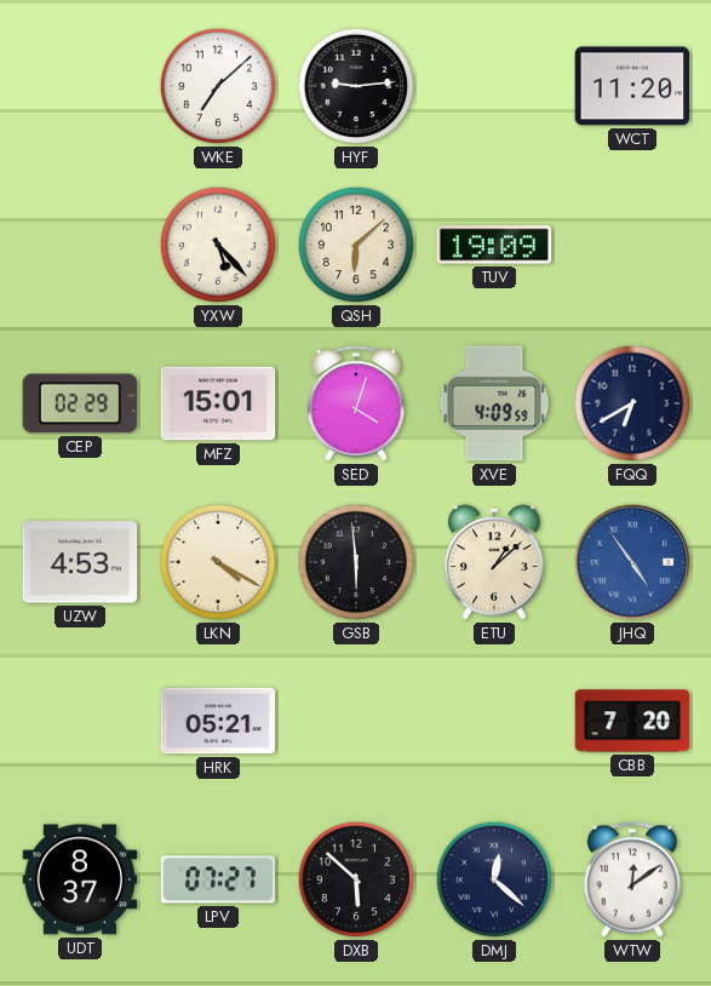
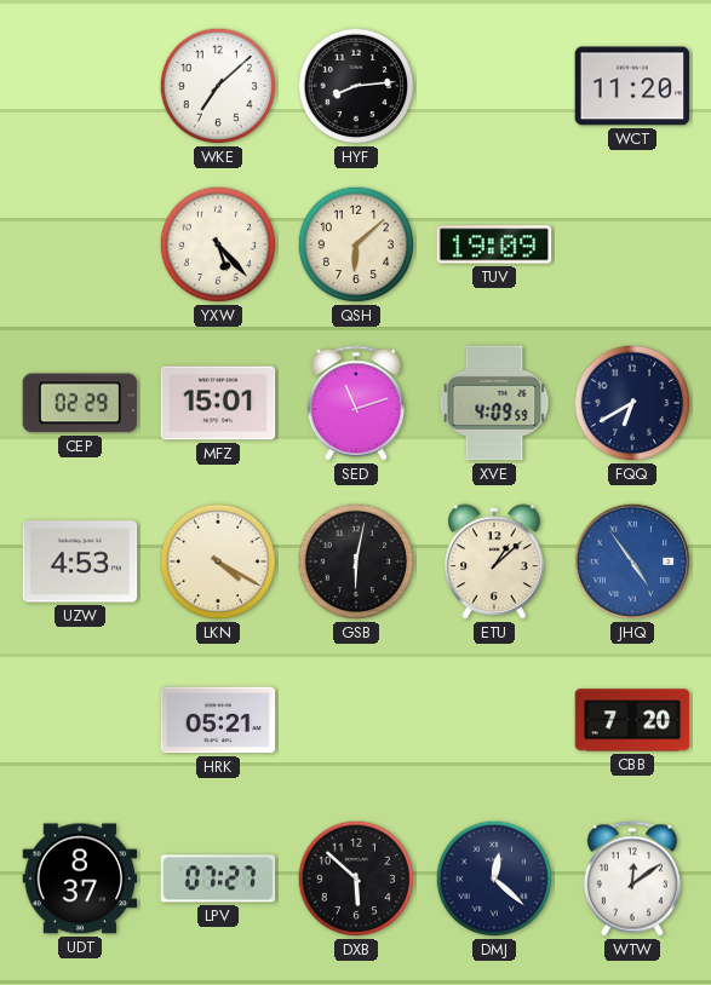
HYF: 9:14 -> 8:14 (356, 86)
SED: 4:03 -> 11:12 (356, 403)
GSB: 5:59 -> 6:02 (356, 561)
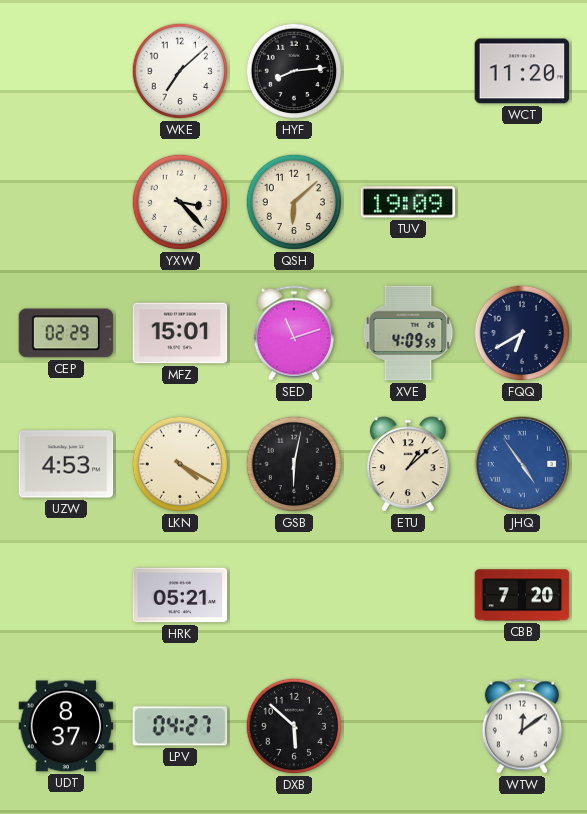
YXW: 5:23 -> 3:23 (180, 202)
LPV: 07:27 -> 04:27 (180, 726)
DMJ: 12:22 -> none (494, 879)
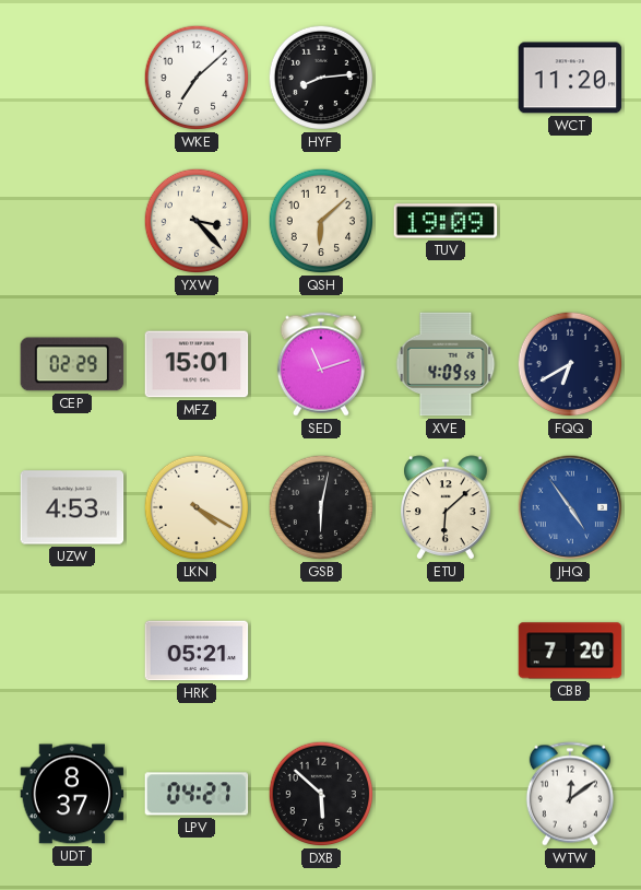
ETU: 1:08 -> 6:08 (446, 507)
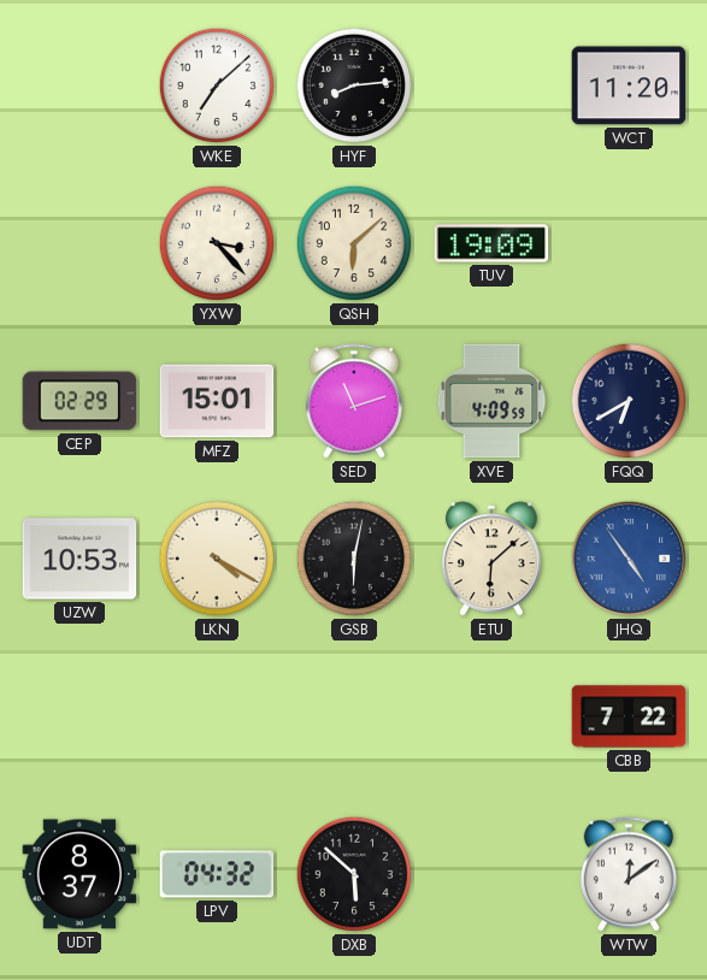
UZW: 4:53 -> 10:53 (79, 559)
HRK: 05:21 -> none (197, 651)
CBB: 7:20 -> 7:22 (629, 716)
LPV: 04:27 -> 04:32 (217, 874)
